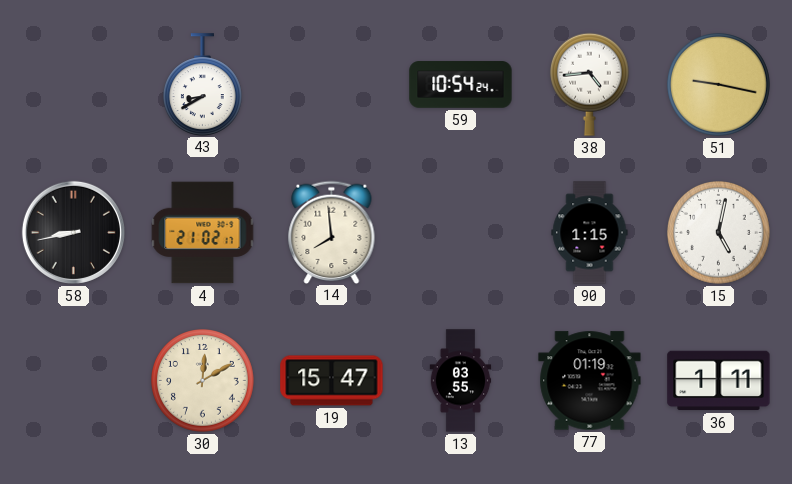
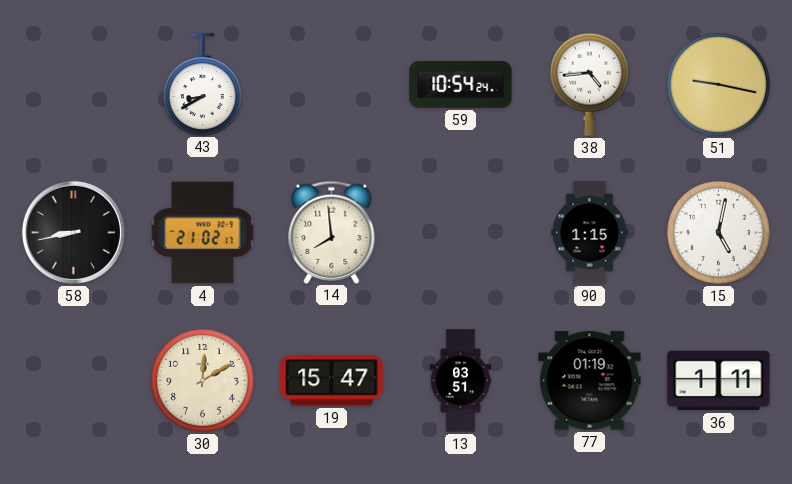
13: 03:55 -> 03:51 (461, 381)
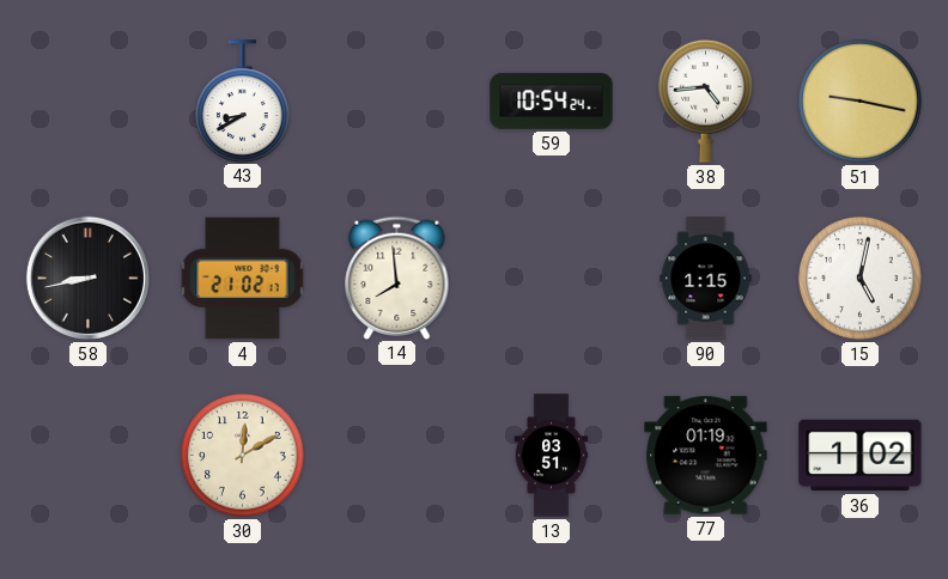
19: 15:47 -> none (332, 381)
36: 1:11 -> 1:02 (861, 456)
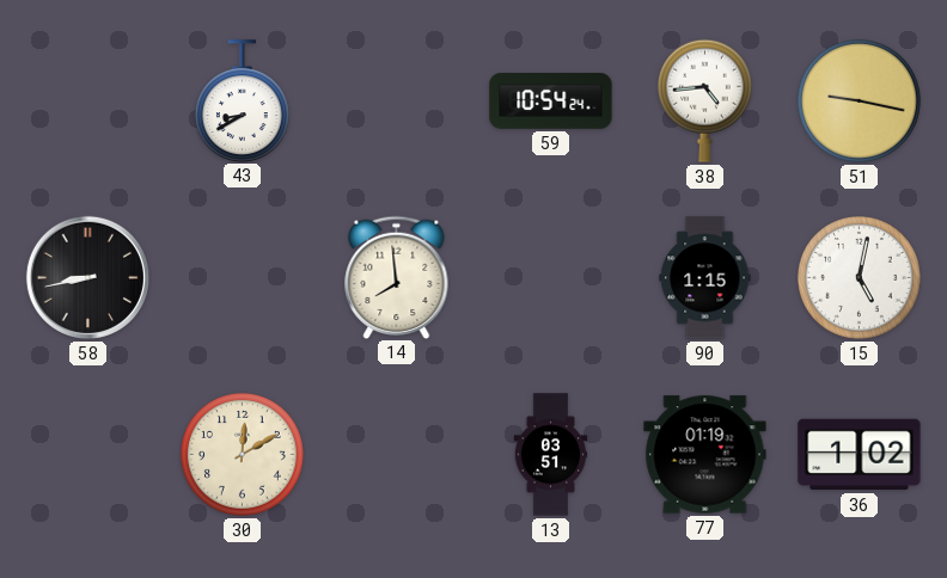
4: 21:02 -> none (243, 279)
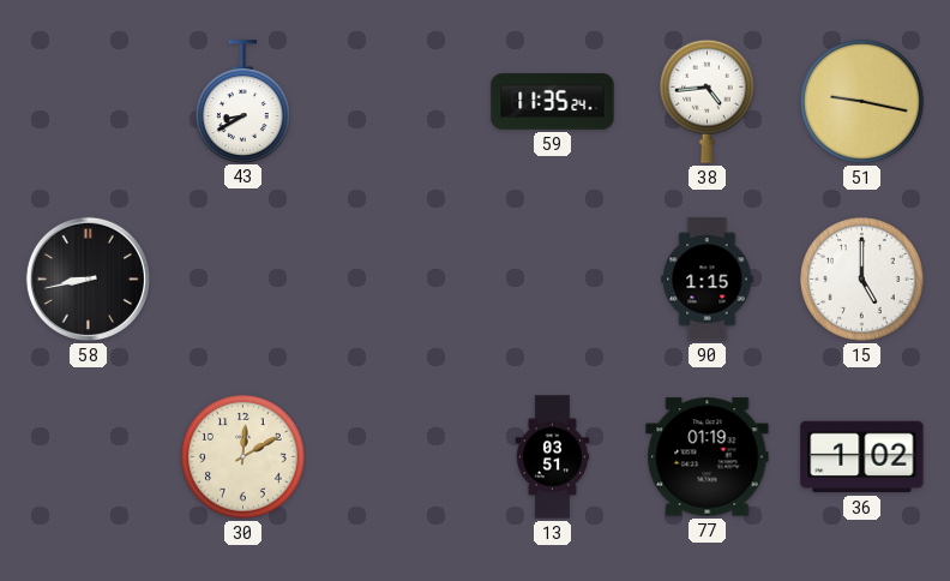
59: 10:54 -> 11:35 (553, 102)
14: 7:59 -> none (397, 277)
15: 5:02 -> 5:00 (862, 280)
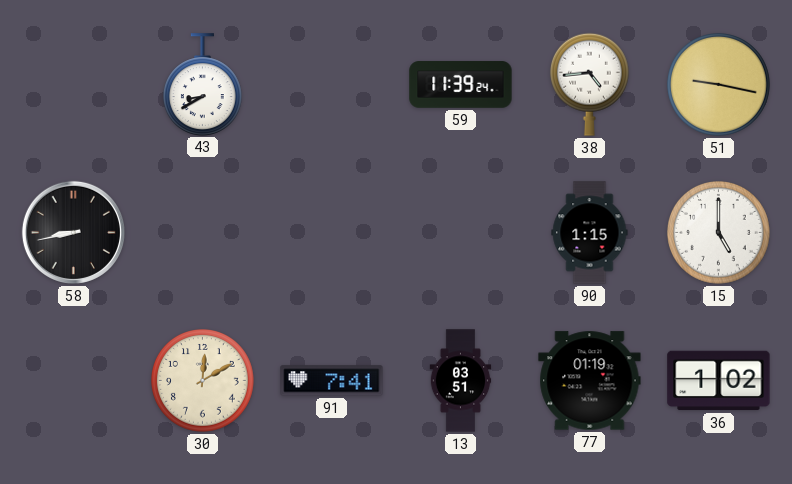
59: 11:35 -> 11:39 (461, 85)
91: none -> 7:41 (332, 381)
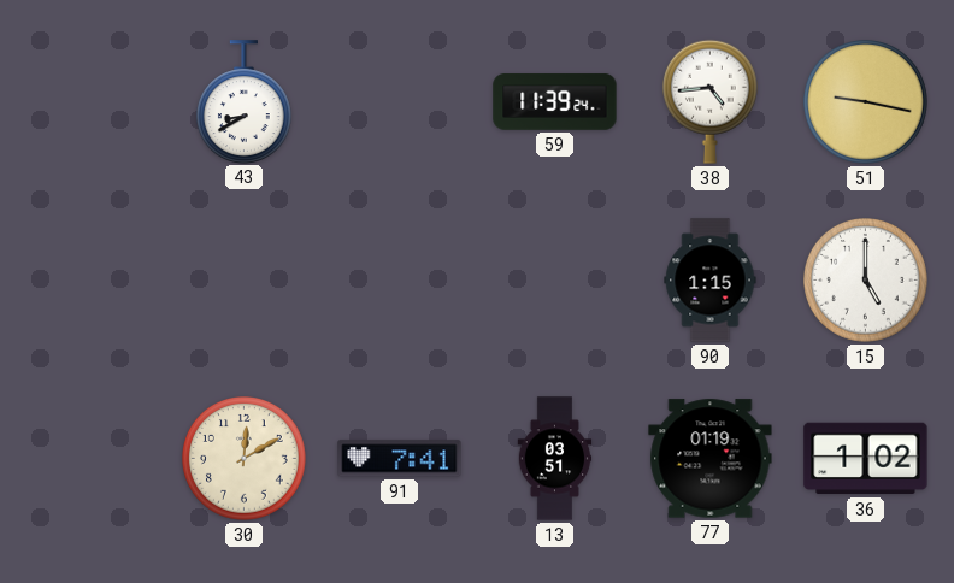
58: 8:43 -> none (73, 232)
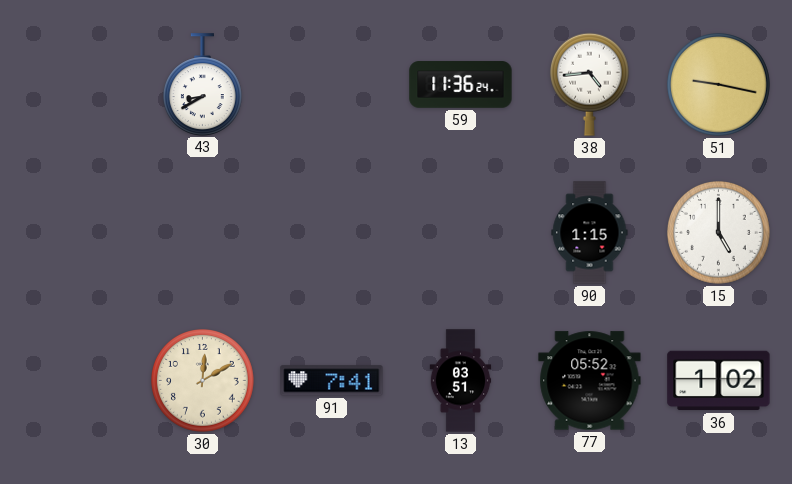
59: 11:39 -> 11:36 (461, 85)
77: 01:19 -> 05:52 (590, 381)
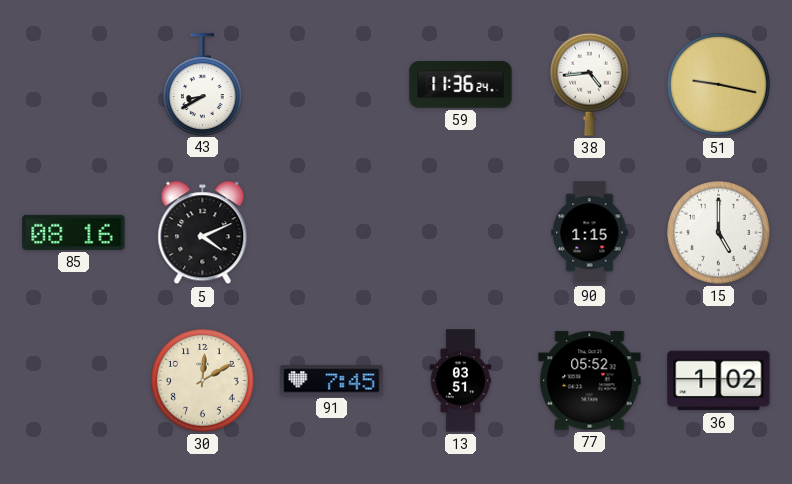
85: none -> 08:16 (74, 232)
5: none -> 4:11 (203, 233)
91: 7:41 -> 7:45 (332, 381)
